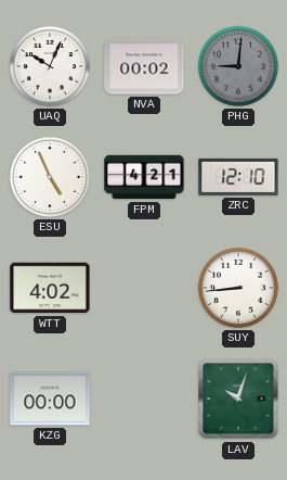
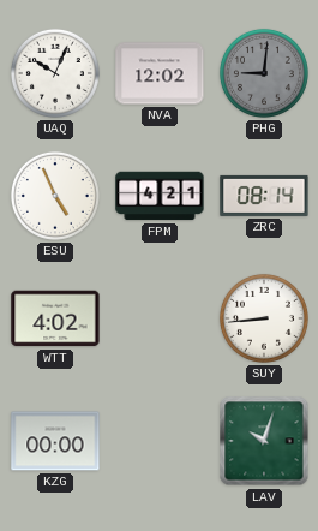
NVA: 00:02 -> 12:02 (160, 73)
ZRC: 12:10 -> 08:14 (264, 196)
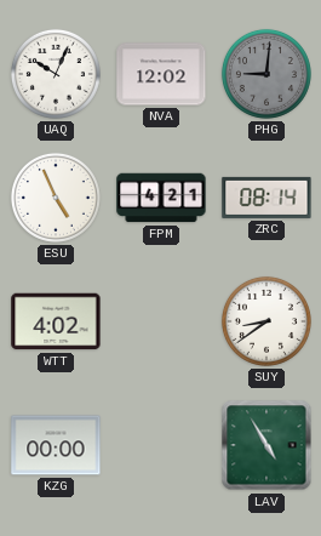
SUY: 8:44 -> 8:39 (266, 321)
LAV: 10:03 -> 4:55 (266, 445)
